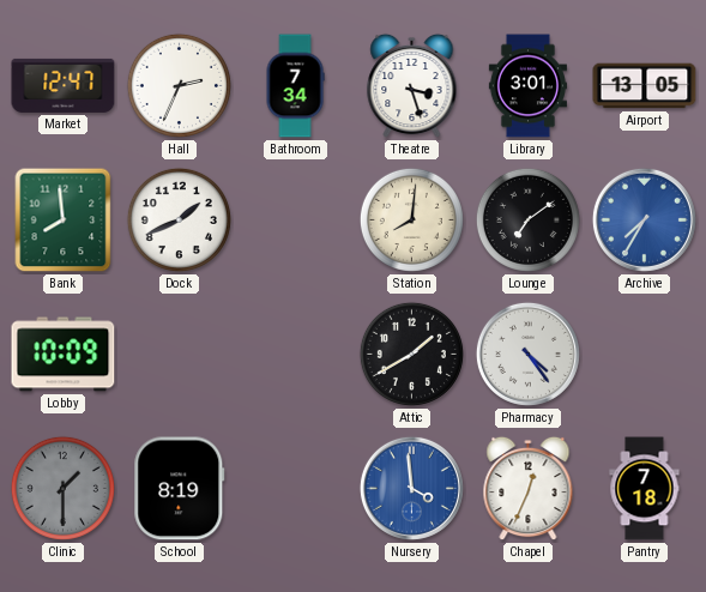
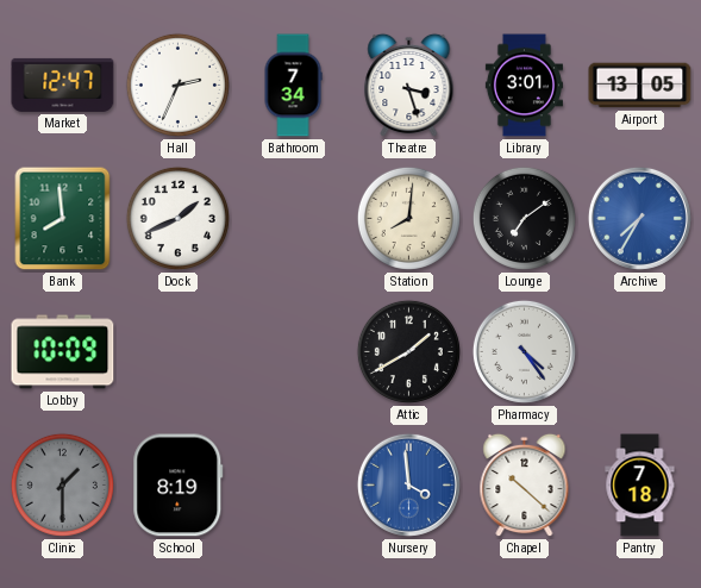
Chapel: 12:34 -> 10:22 (525, 486)
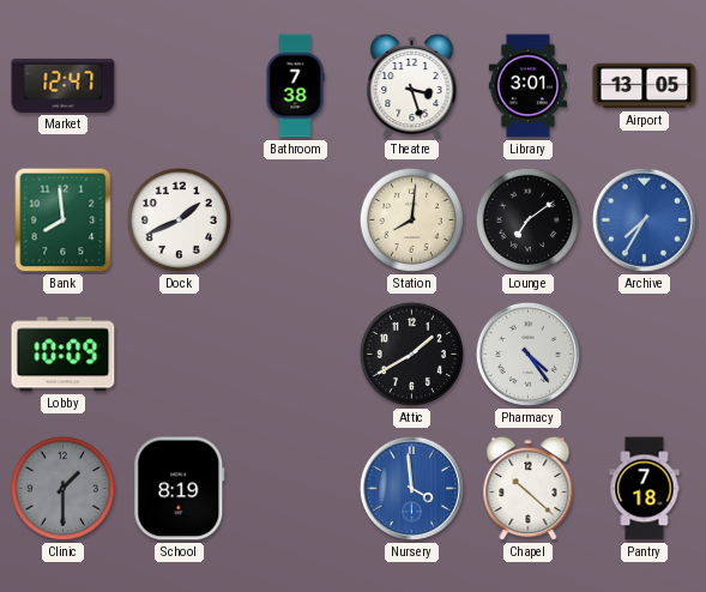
Hall: 2:34 -> none (177, 85)
Bathroom: 7:34 -> 7:38 (295, 86)
